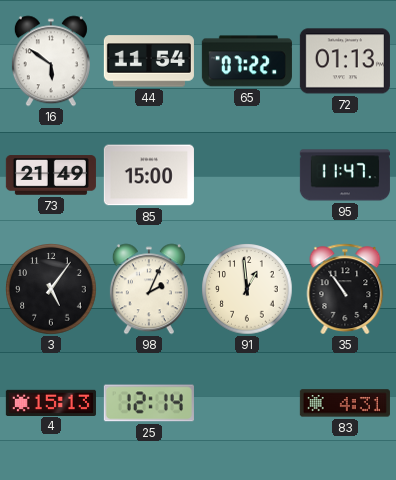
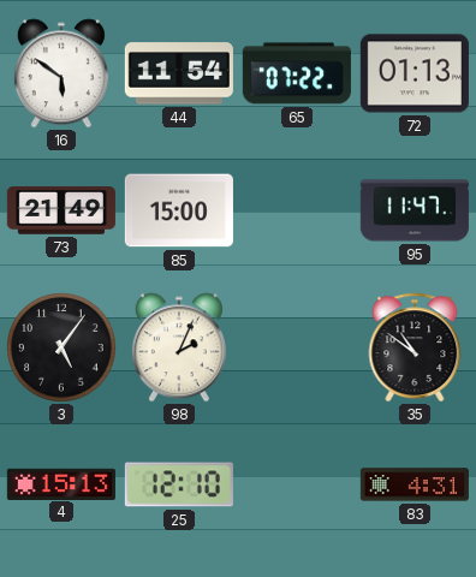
91: 12:59 -> none (247, 289)
35: 10:54 -> 10:51 (415, 347)
25: 12:14 -> 12:10 (179, 484)
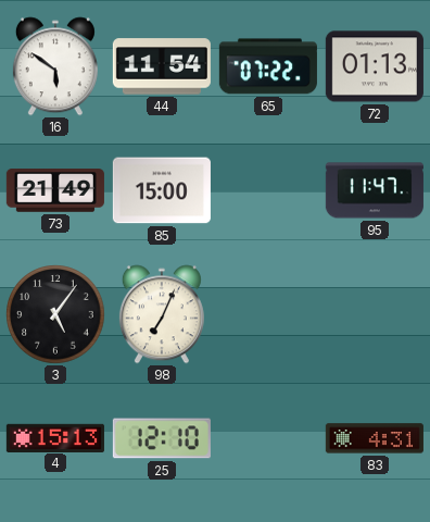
98: 2:04 -> 7:04 (162, 314)
35: 10:51 -> none (415, 347)
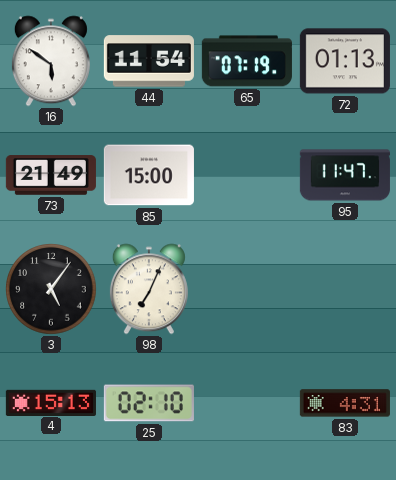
65: 07:22 -> 07:19 (247, 61)
25: 12:10 -> 02:10 (149, 403)
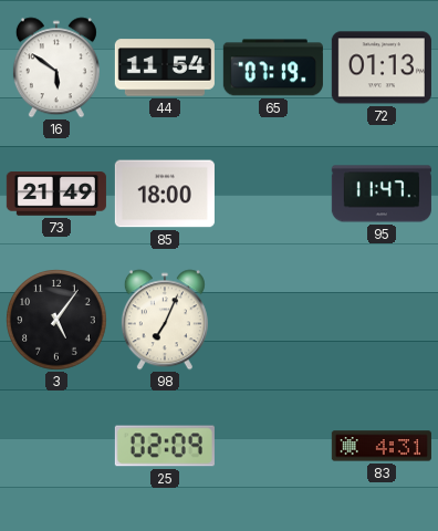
85: 15:00 -> 18:00 (165, 194)
4: 15:13 -> none (51, 402)
25: 02:10 -> 02:09 (165, 446)
